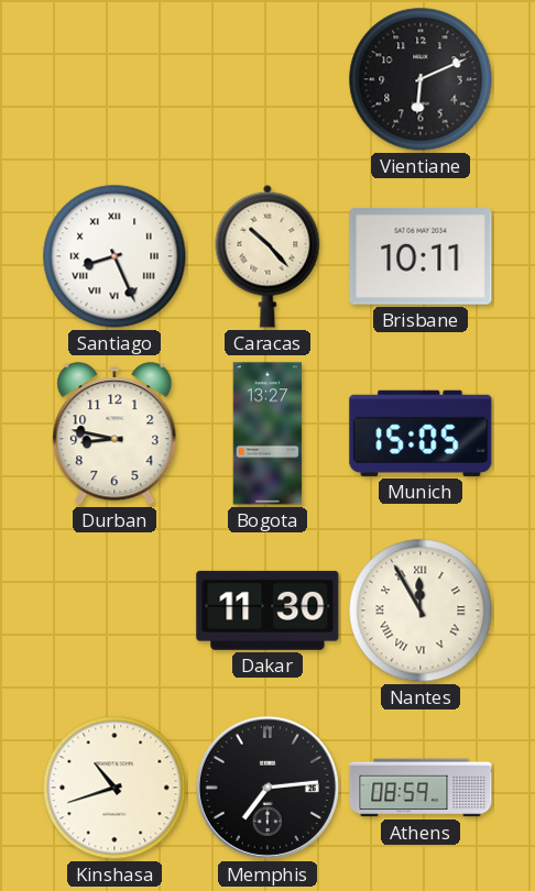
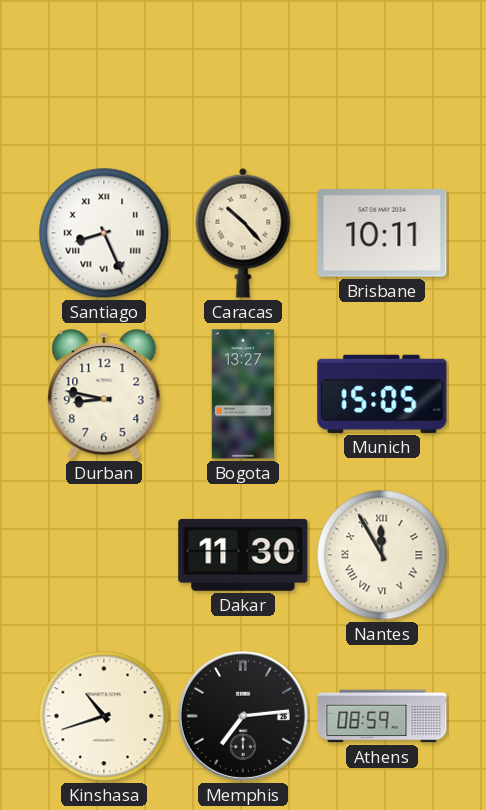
Vientiane: 6:11 -> none (421, 79)
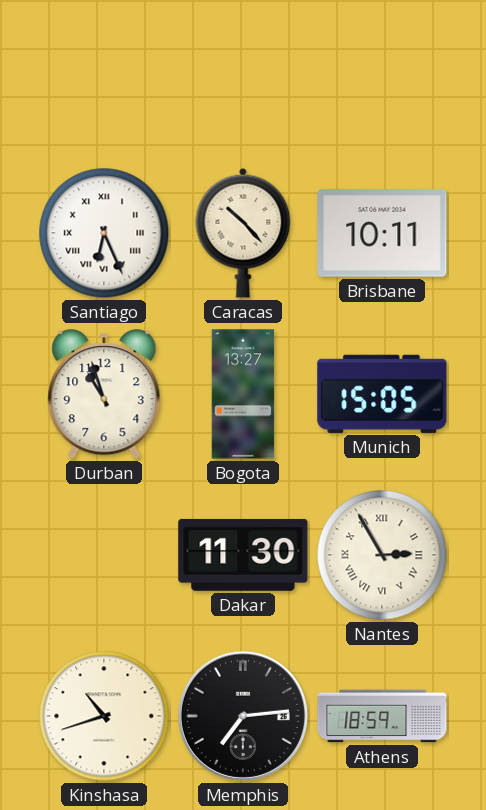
Santiago: 8:26 -> 6:26 (104, 233)
Durban: 8:47 -> 10:57 (104, 395)
Nantes: 11:55 -> 2:55 (382, 555)
Athens: 08:59 -> 18:59 (382, 716)
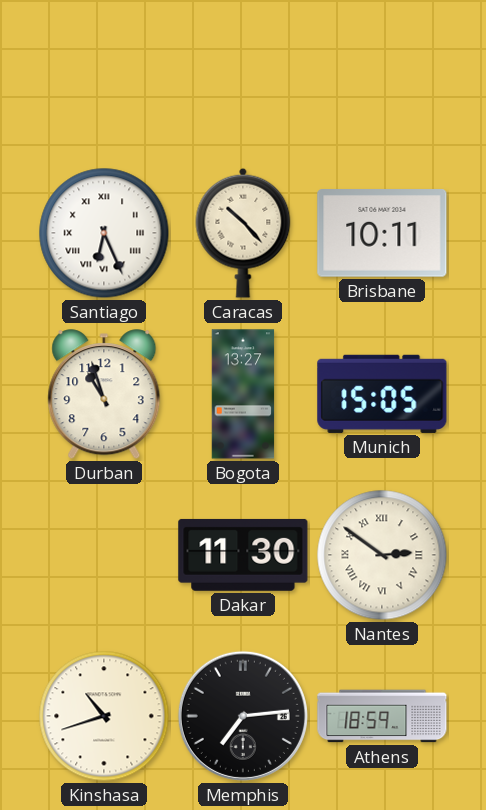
Nantes: 2:55 -> 2:51 (382, 555)
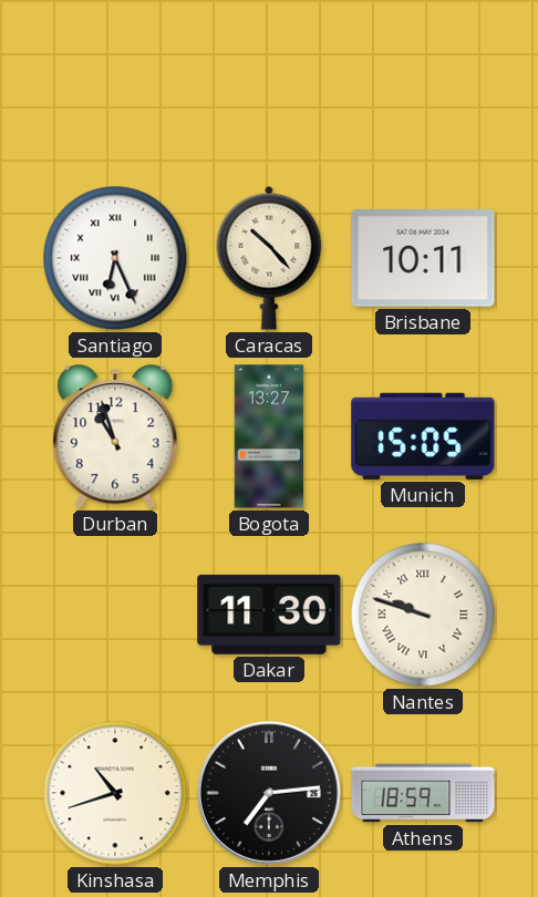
Nantes: 2:51 -> 9:48 (423, 615)
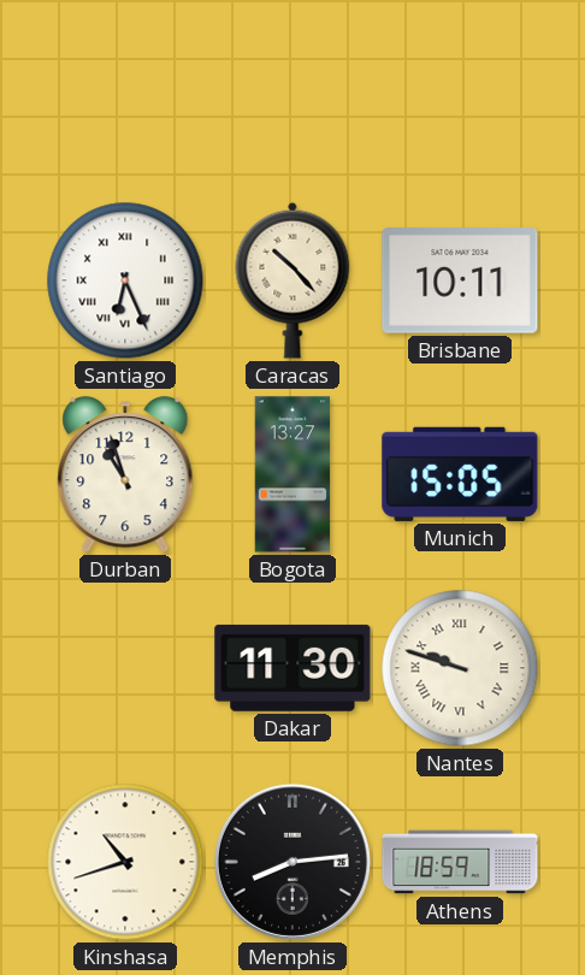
Memphis: 7:14 -> 8:14 (292, 862)
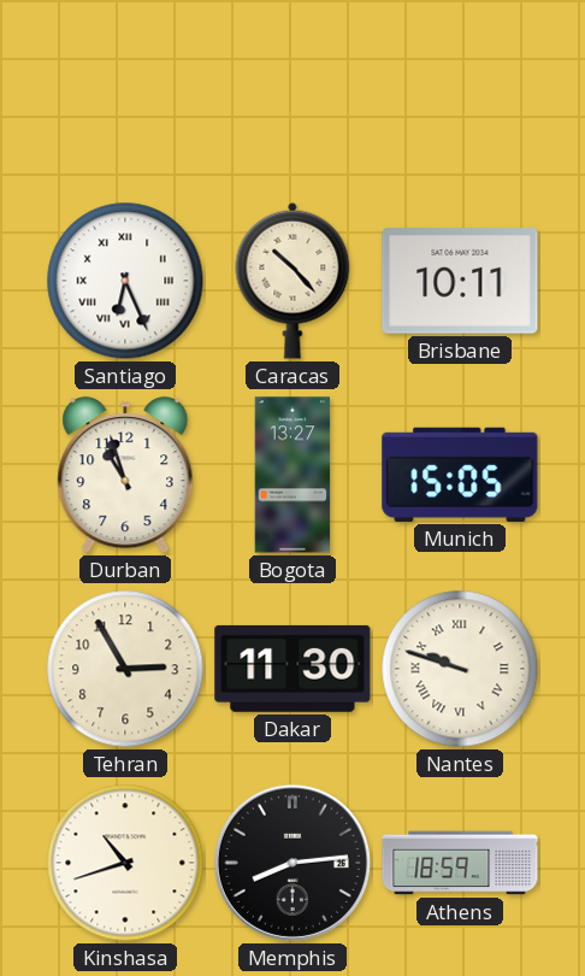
Tehran: none -> 2:55 (125, 669)
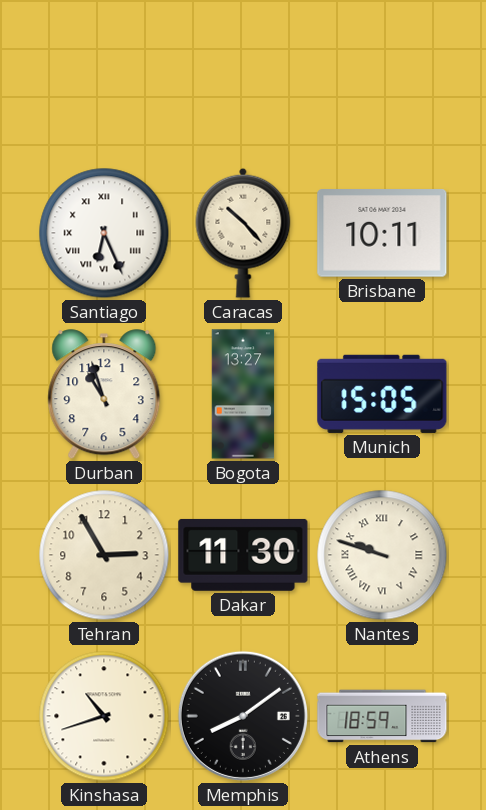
Memphis: 8:14 -> 8:09 (243, 716)
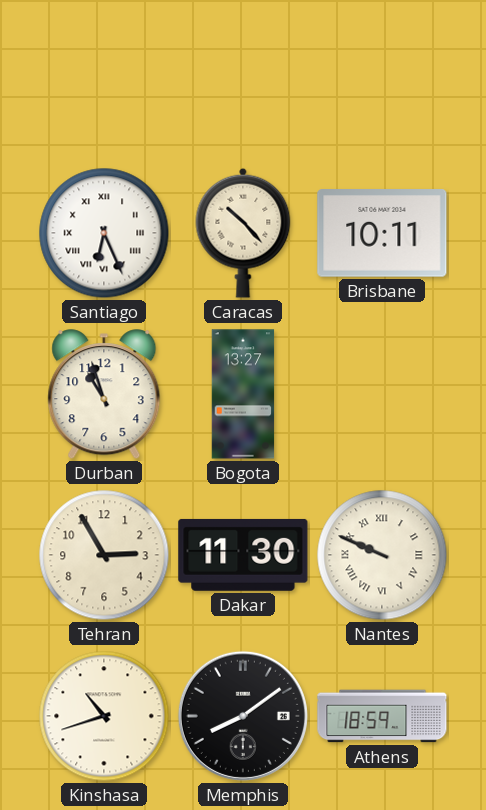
Munich: 15:05 -> none (382, 394)
Nantes: 9:48 -> 9:49 (382, 555)
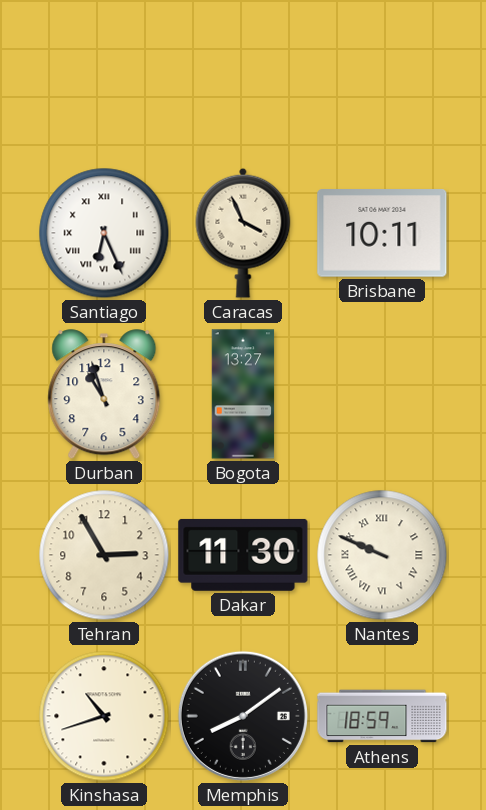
Caracas: 10:23 -> 3:56 (243, 233)
